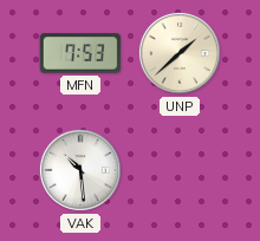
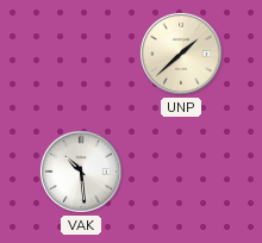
MFN: 7:53 -> none (80, 53)
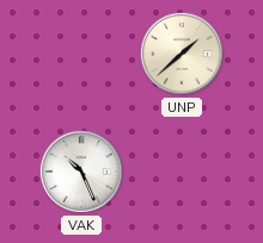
VAK: 10:29 -> 10:26 (81, 172)
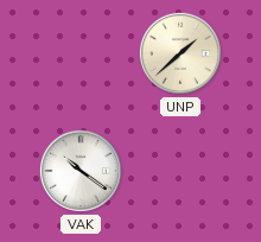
VAK: 10:26 -> 10:21 (81, 171)
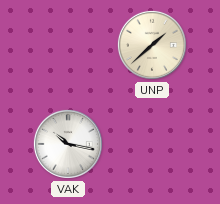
VAK: 10:21 -> 10:17 (68, 144)
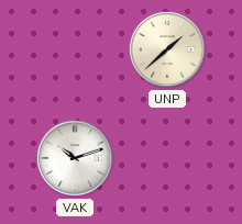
VAK: 10:17 -> 10:12 (75, 158)
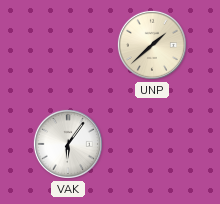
VAK: 10:12 -> 6:06 (68, 144)
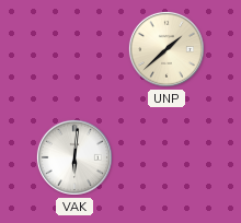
VAK: 6:06 -> 6:01 (74, 157)
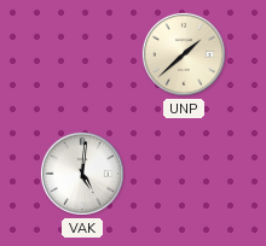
VAK: 6:01 -> 5:01 (82, 174)
